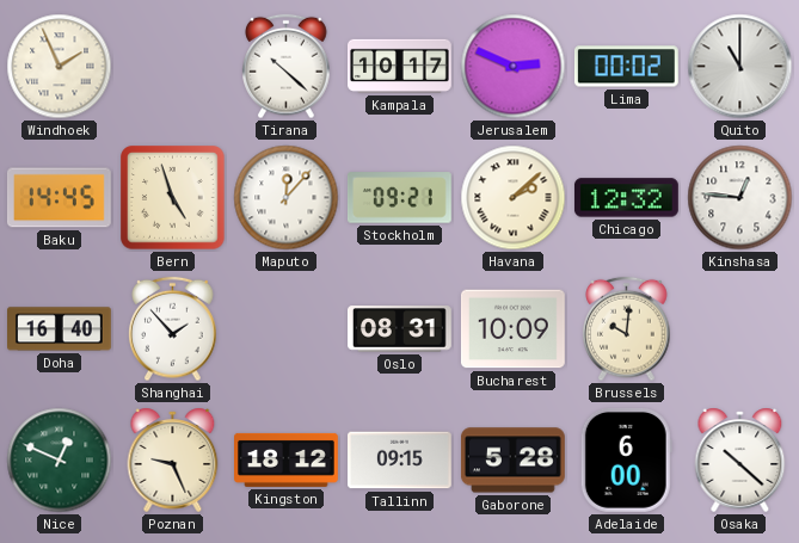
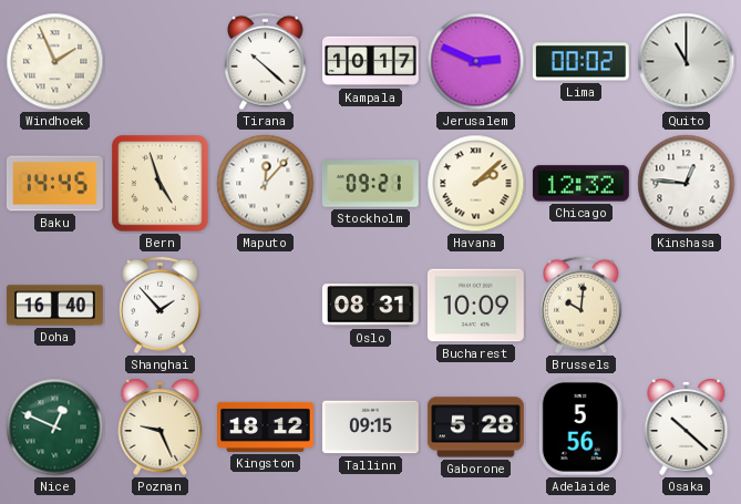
Adelaide: 6:00 -> 5:56 (580, 426)
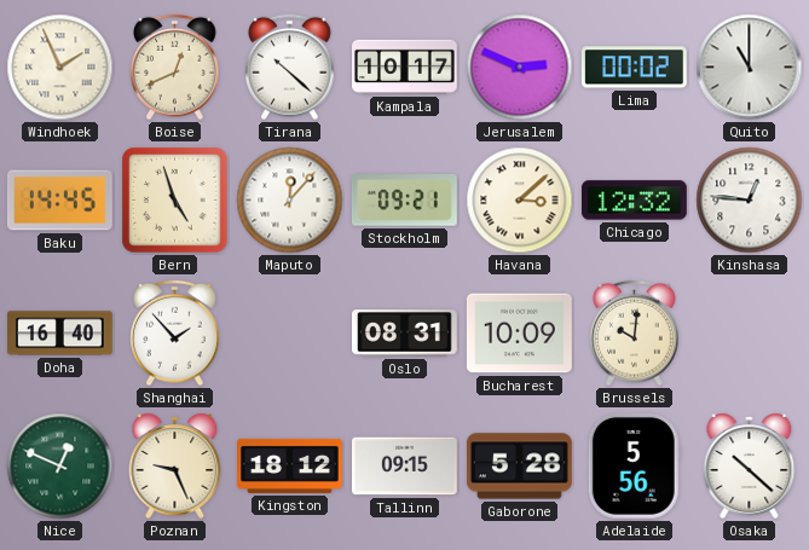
Boise: none -> 12:41 (175, 68)
Havana: 2:08 -> 3:08 (520, 201)
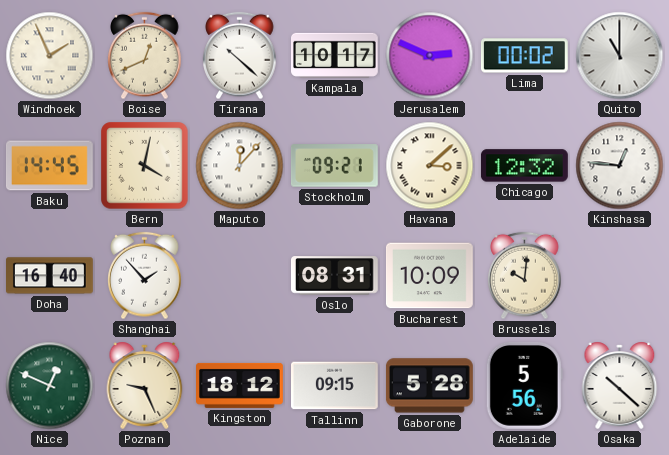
Bern: 4:57 -> 4:02 (145, 166)
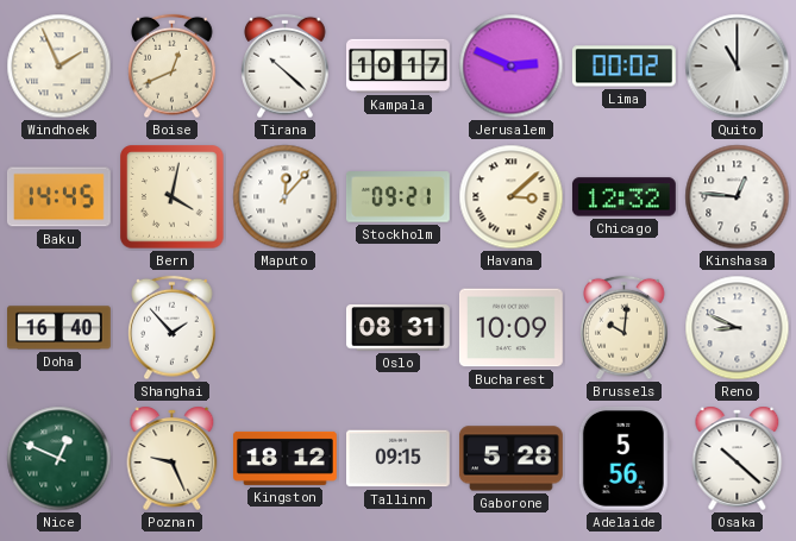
Reno: none -> 8:49 (738, 328)
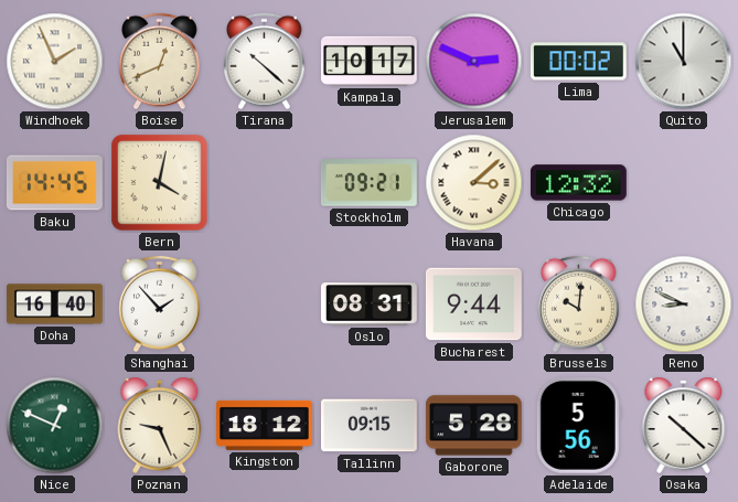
Maputo: 12:07 -> none (286, 197)
Kinshasa: 12:46 -> none (738, 197)
Bucharest: 10:09 -> 9:44 (473, 305)
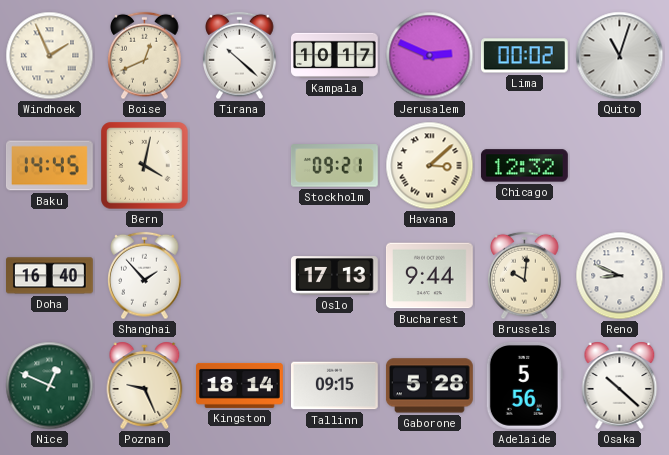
Quito: 11:00 -> 11:03 (620, 56)
Oslo: 08:31 -> 17:13 (335, 276)
Kingston: 18:12 -> 18:14 (240, 385)
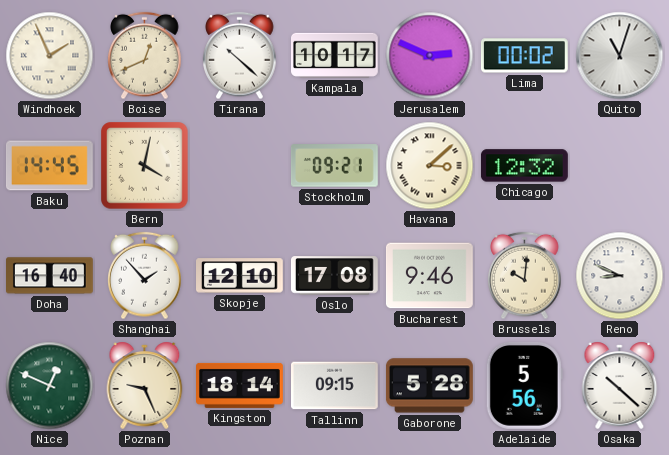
Skopje: none -> 12:10 (240, 276)
Oslo: 17:13 -> 17:08 (335, 276)
Bucharest: 9:44 -> 9:46 (429, 276)
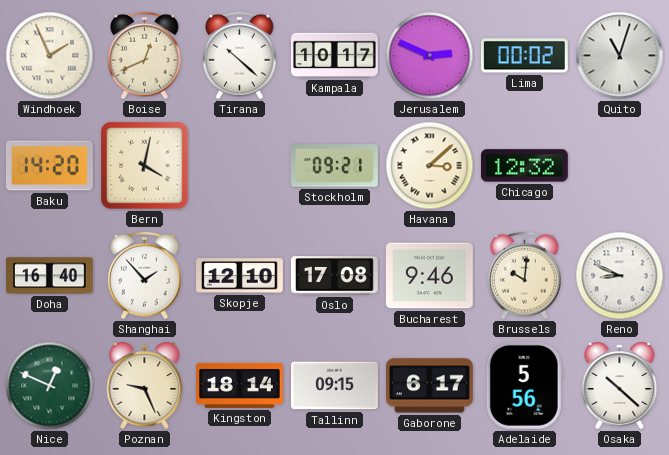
Baku: 14:45 -> 14:20 (49, 166)
Gaborone: 5:28 -> 6:17 (429, 386)
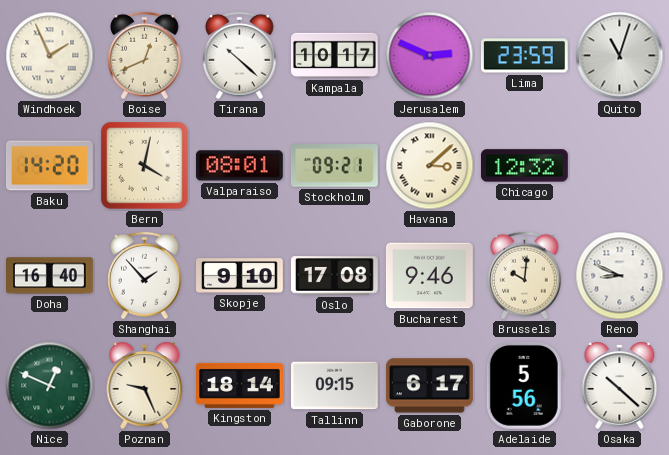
Lima: 00:02 -> 23:59 (524, 56)
Valparaiso: none -> 08:01 (239, 166)
Skopje: 12:10 -> 9:10 (240, 276)
